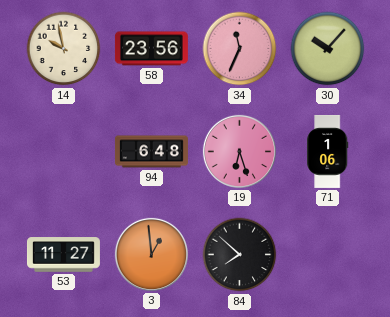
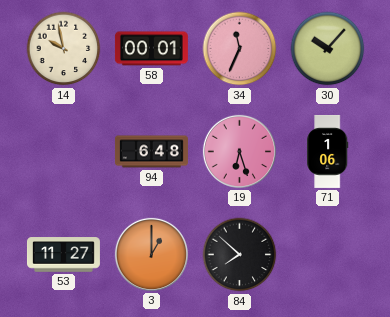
58: 23:56 -> 00:01 (151, 49)
3: 12:59 -> 1:00 (151, 254)
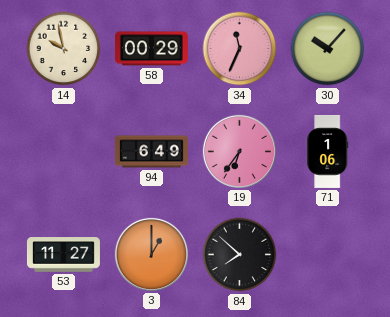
58: 00:01 -> 00:29 (151, 49)
94: 6:48 -> 6:49 (151, 152)
19: 6:27 -> 6:36 (239, 151)
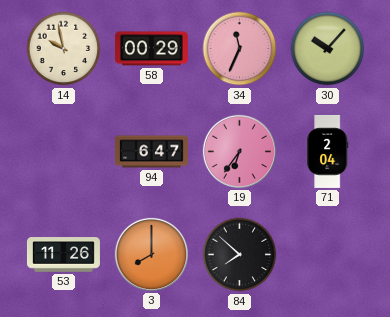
94: 6:49 -> 6:47 (151, 152)
71: 1:06 -> 2:04 (328, 151)
53: 11:27 -> 11:26 (63, 255)
3: 1:00 -> 8:00 (151, 254)
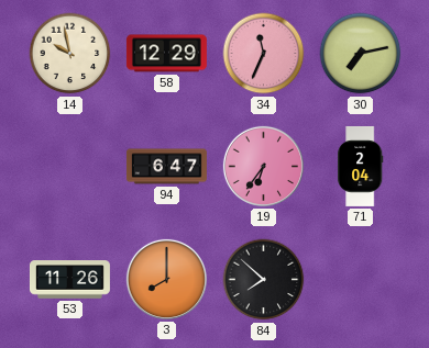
58: 00:29 -> 12:29 (166, 54)
30: 10:07 -> 7:13 (361, 54)
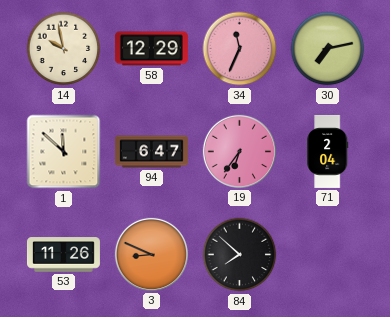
1: none -> 11:52 (64, 152)
3: 8:00 -> 8:49 (151, 254)
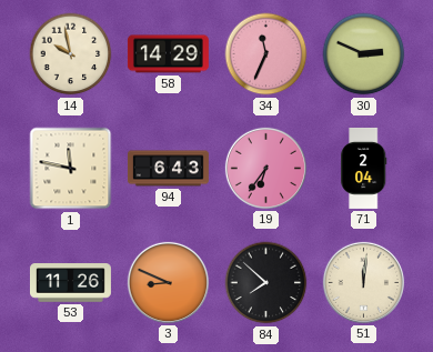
58: 12:29 -> 14:29 (168, 54)
30: 7:13 -> 2:49 (364, 54)
1: 11:52 -> 11:47 (71, 169)
94: 6:47 -> 6:43 (168, 169)
51: none -> 12:01 (363, 282)
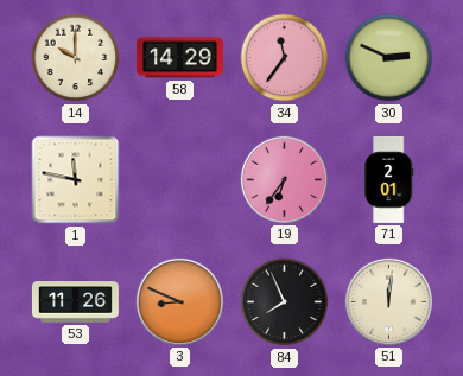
14: 9:58 -> 10:00 (76, 58)
34: 11:34 -> 11:36 (285, 58)
94: 6:43 -> none (168, 169)
71: 2:04 -> 2:01 (389, 179)
84: 7:52 -> 7:56 (285, 302)
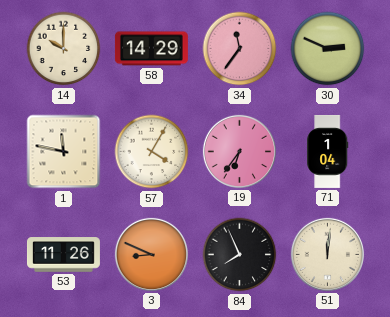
57: none -> 4:05 (152, 152)
71: 2:01 -> 1:04 (328, 151)
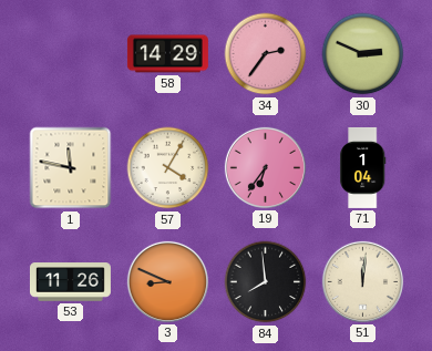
14: 10:00 -> none (64, 49)
34: 11:36 -> 2:36 (266, 54)
84: 7:56 -> 7:59 (266, 282)
